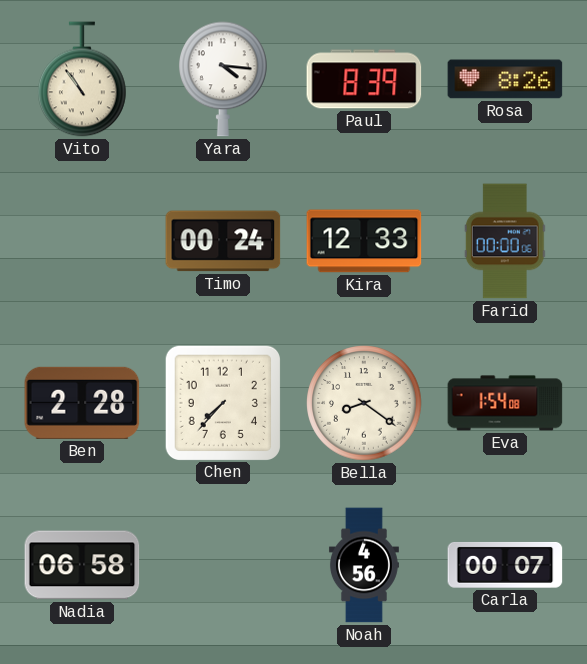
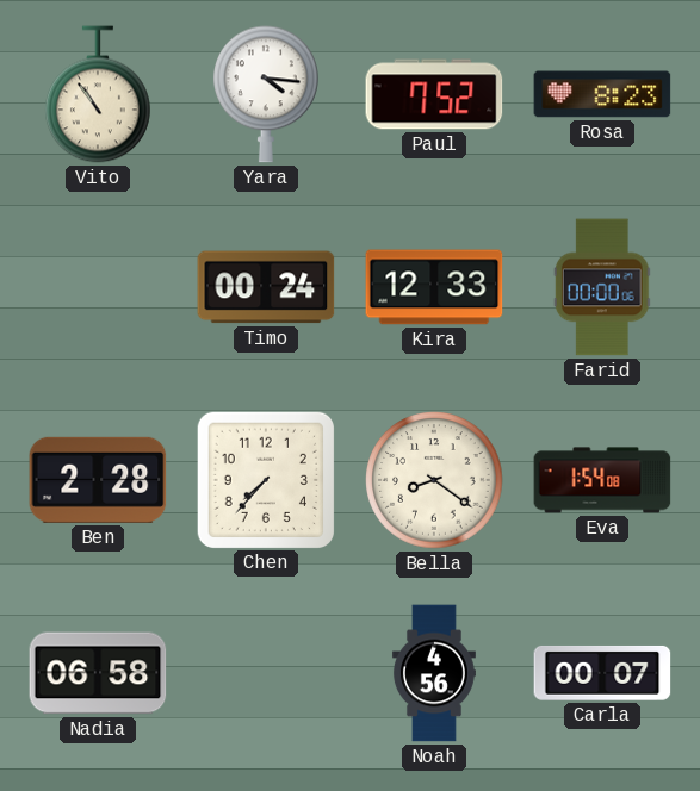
Paul: 8:39 -> 7:52 (434, 94)
Rosa: 8:26 -> 8:23 (602, 94)
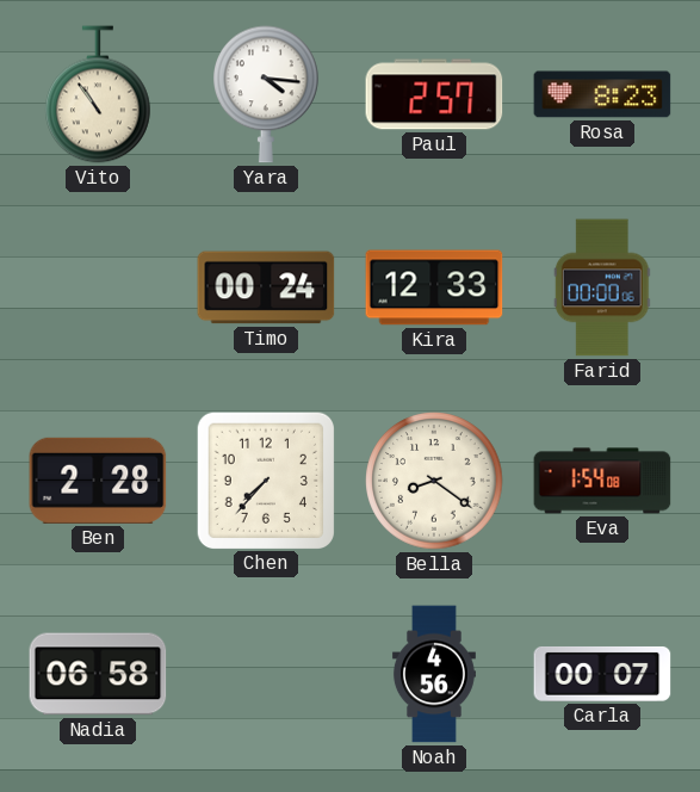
Paul: 7:52 -> 2:57 (434, 94)
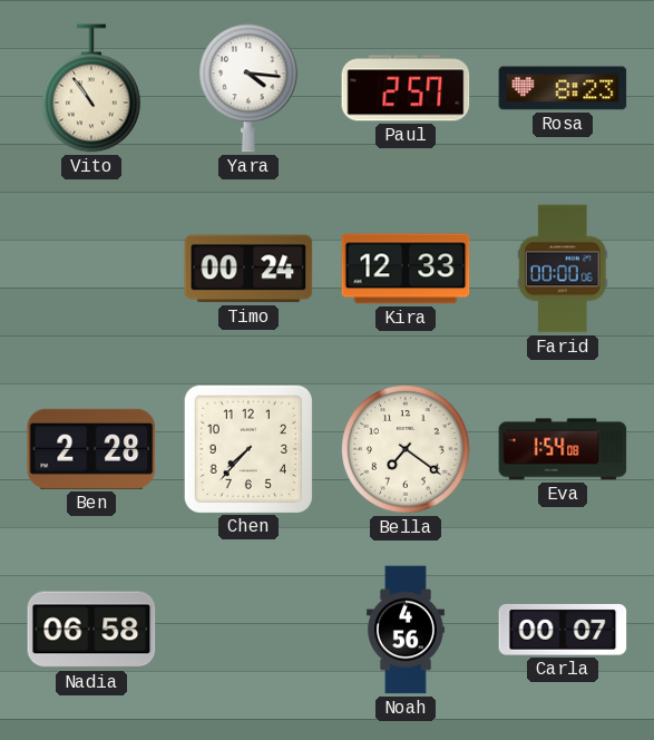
Bella: 8:21 -> 7:21 (406, 449)
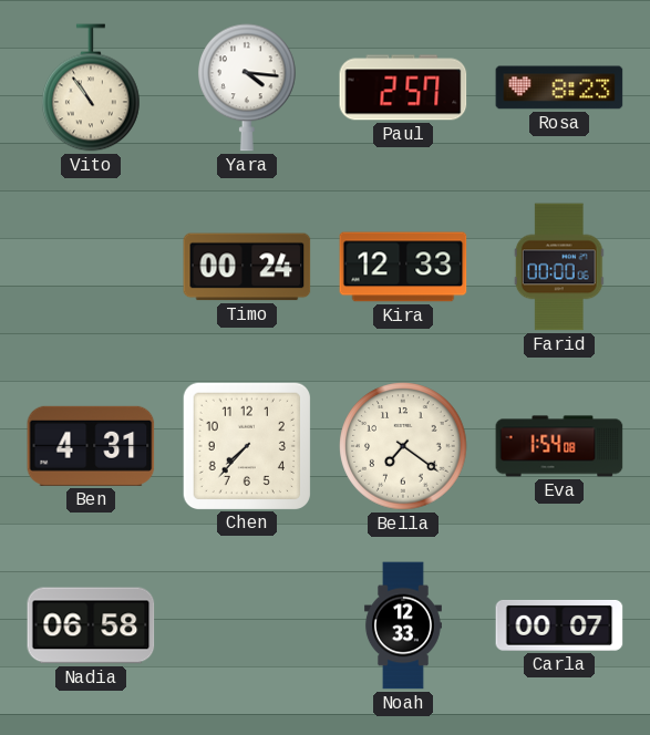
Ben: 2:28 -> 4:31 (91, 446)
Noah: 4:56 -> 12:33 (403, 625)
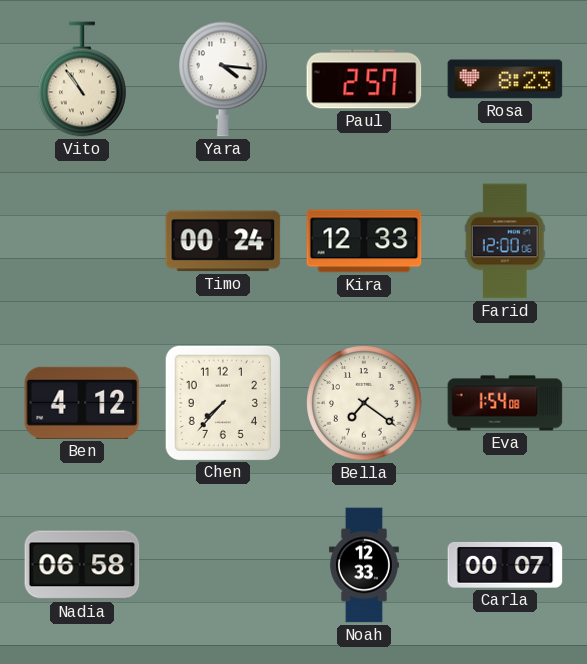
Farid: 00:00 -> 12:00 (505, 241)
Ben: 4:31 -> 4:12 (82, 403)
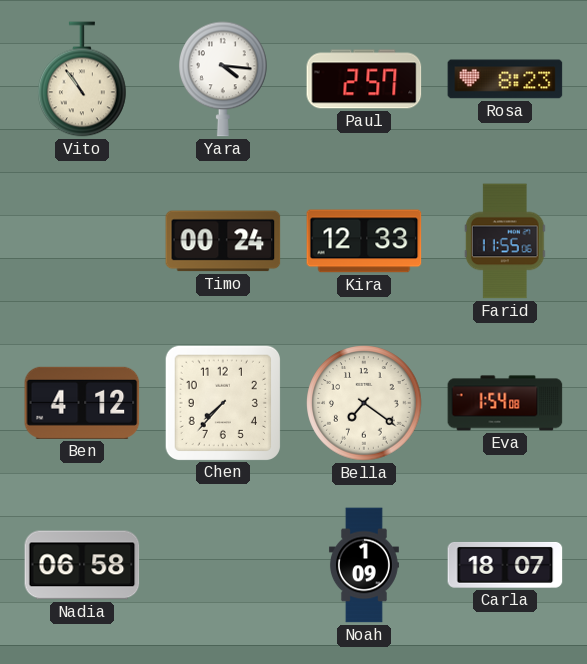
Farid: 12:00 -> 11:55 (505, 241)
Noah: 12:33 -> 1:09 (364, 565)
Carla: 00:07 -> 18:07 (505, 565)
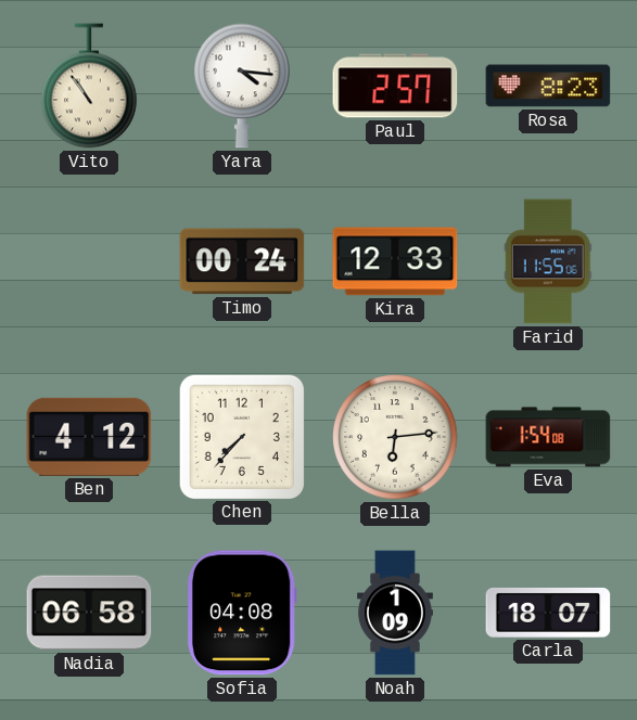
Bella: 7:21 -> 6:14 (395, 437)
Sofia: none -> 04:08 (242, 613)
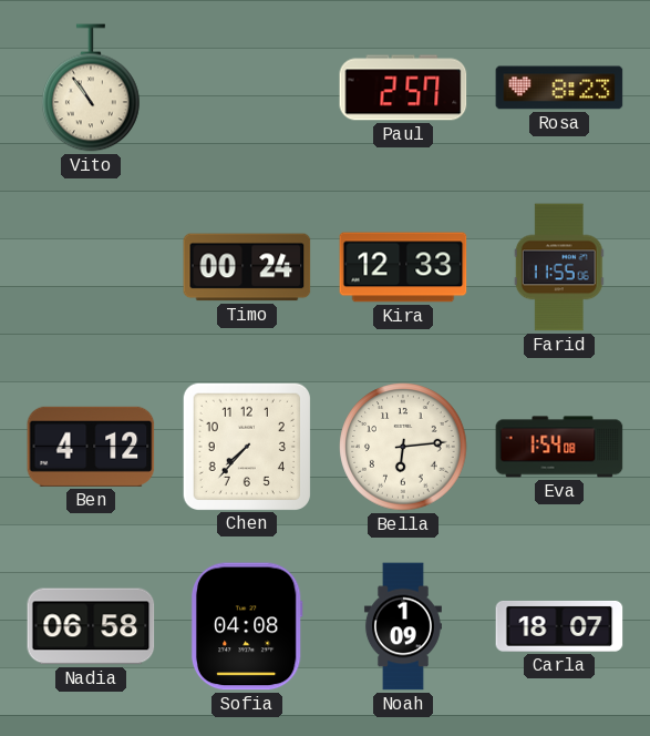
Yara: 4:16 -> none (243, 86)
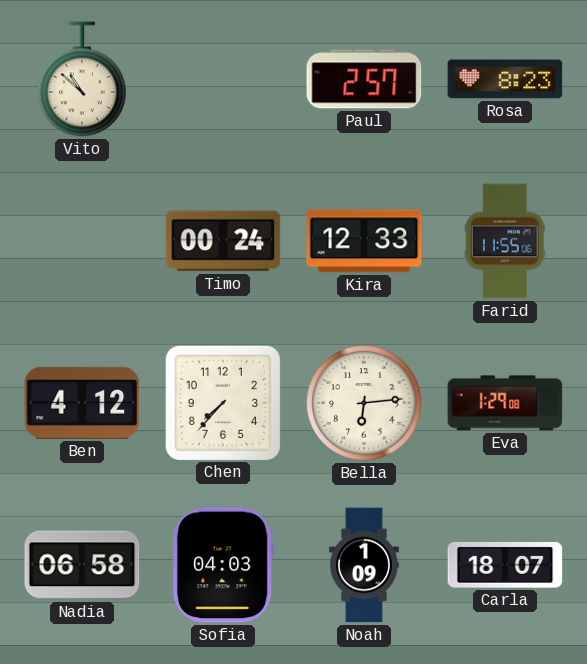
Vito: 10:54 -> 10:52 (83, 79)
Eva: 1:54 -> 1:29 (505, 403)
Sofia: 04:08 -> 04:03 (223, 565)
